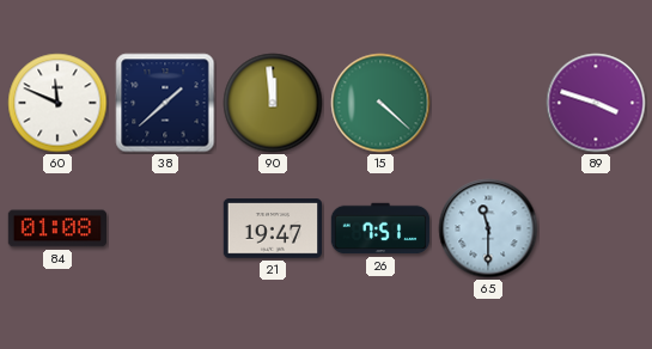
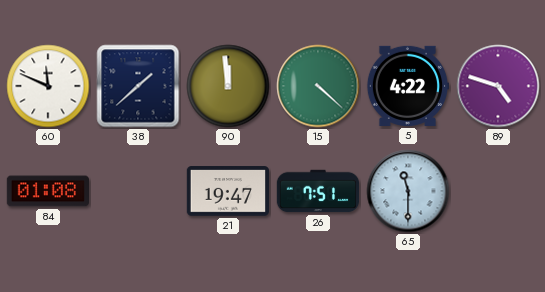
5: none -> 4:22 (407, 86)
89: 3:48 -> 4:48 (498, 86)
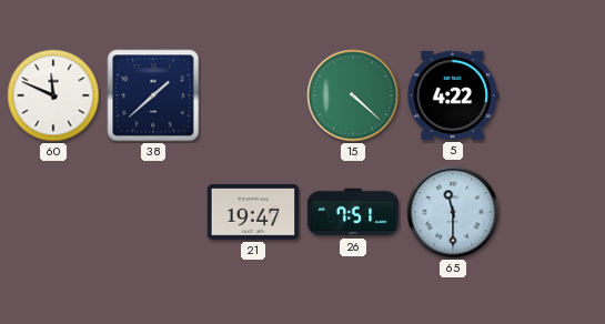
90: 11:59 -> none (228, 86)
89: 4:48 -> none (498, 86)
84: 01:08 -> none (47, 191)
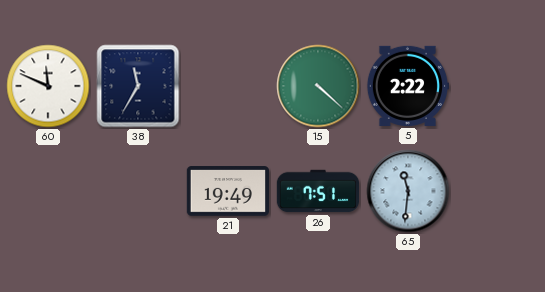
38: 1:38 -> 11:35 (138, 86)
5: 4:22 -> 2:22 (407, 86)
21: 19:47 -> 19:49 (227, 191)
65: 11:30 -> 11:31 (408, 191)
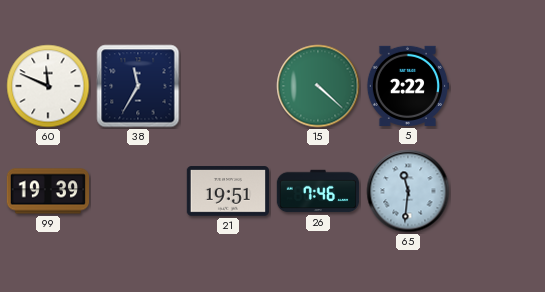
99: none -> 19:39 (48, 191)
21: 19:49 -> 19:51 (227, 191)
26: 7:51 -> 7:46 (318, 191)
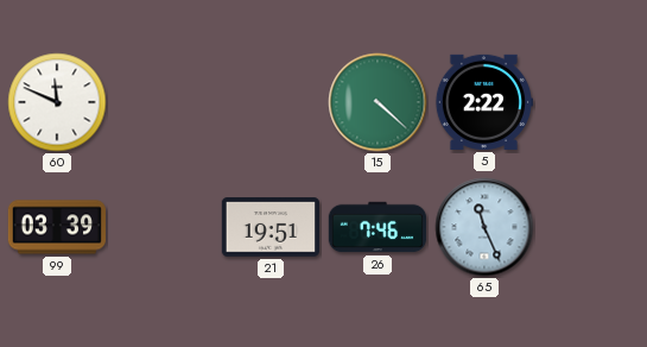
38: 11:35 -> none (138, 86)
99: 19:39 -> 03:39 (57, 227)
65: 11:31 -> 11:26 (484, 227)
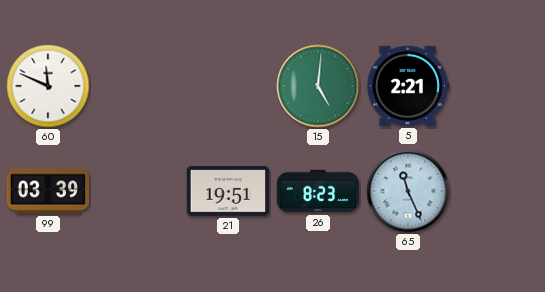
15: 4:22 -> 5:01 (318, 86)
5: 2:22 -> 2:21 (407, 86)
26: 7:46 -> 8:23 (318, 191)
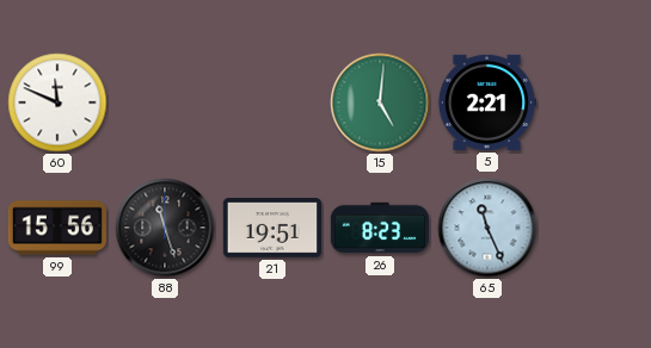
99: 03:39 -> 15:56 (57, 228)
88: none -> 11:27 (165, 228)
